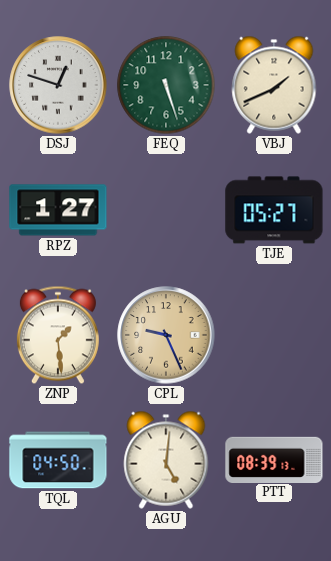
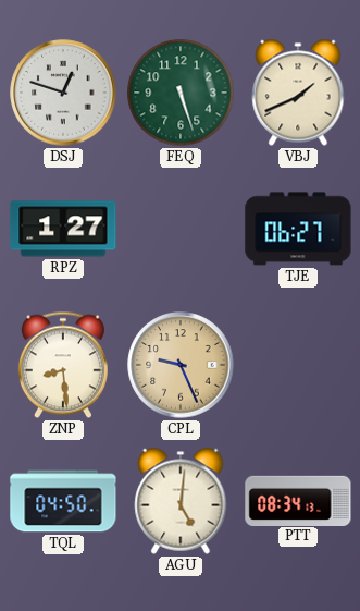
TJE: 05:27 -> 06:27 (298, 229)
ZNP: 1:29 -> 8:29 (63, 365)
PTT: 08:39 -> 08:34 (298, 500)
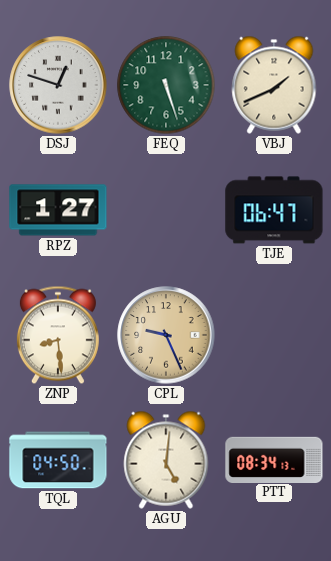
TJE: 06:27 -> 06:47 (274, 210)
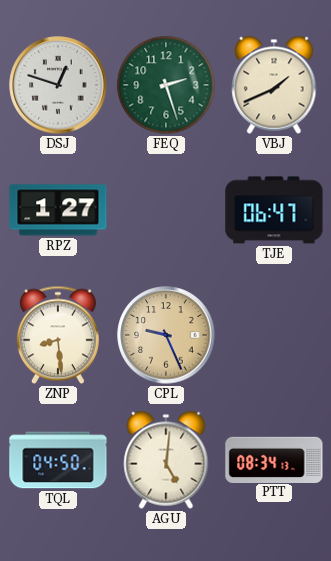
FEQ: 5:27 -> 2:27 (166, 85)
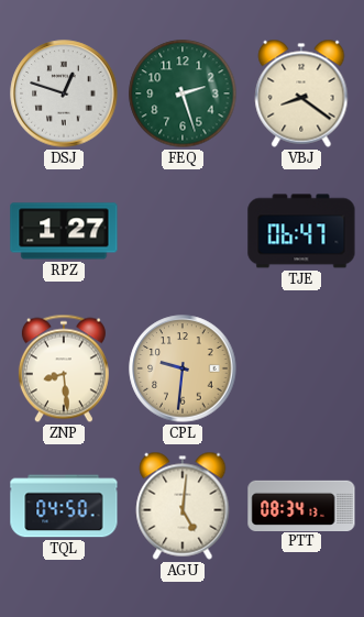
VBJ: 1:41 -> 8:21 (301, 93)
CPL: 9:26 -> 9:31 (183, 368)
